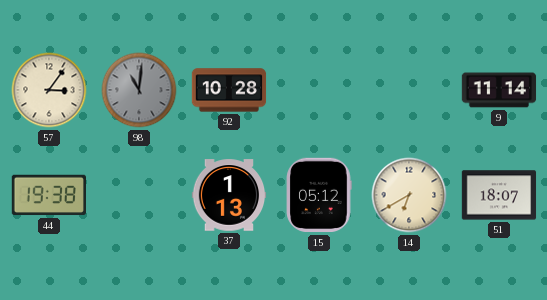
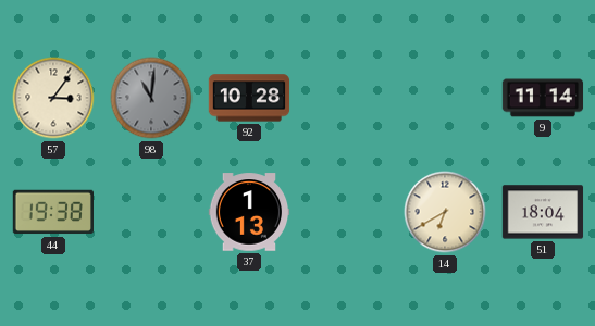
15: 05:12 -> none (319, 195)
51: 18:07 -> 18:04 (543, 212)
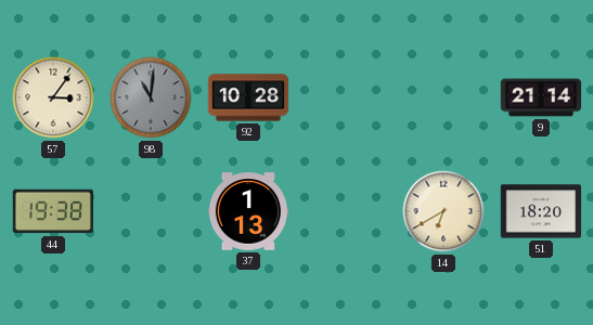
9: 11:14 -> 21:14 (541, 97)
51: 18:04 -> 18:20 (541, 211)
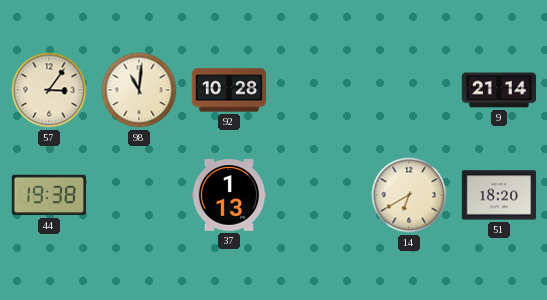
98 dial: grey -> cream (139, 90)
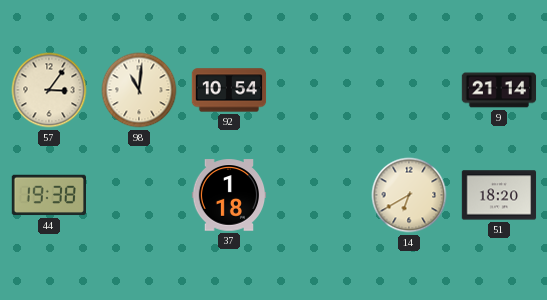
92: 10:28 -> 10:54 (229, 90)
37: 1:13 -> 1:18 (229, 195)
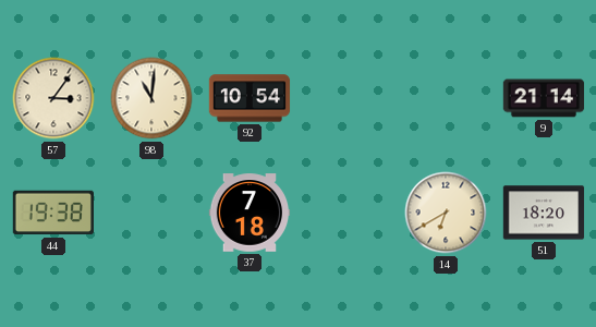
37: 1:18 -> 7:18 (250, 213)
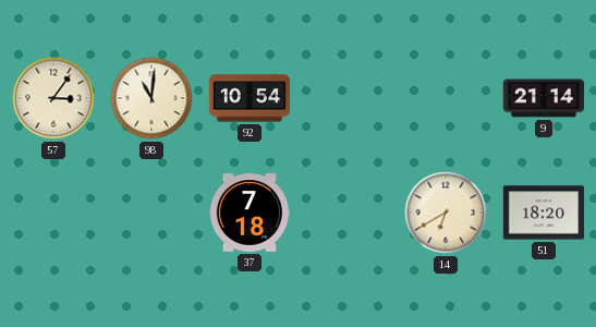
44: 19:38 -> none (52, 213)
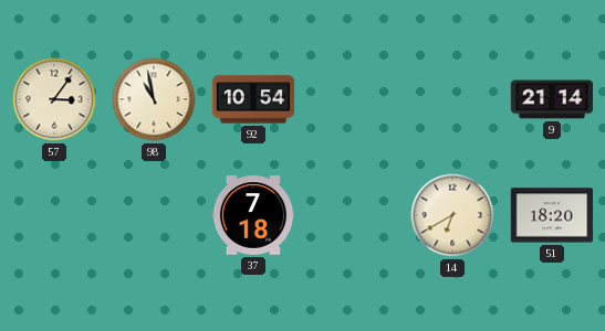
98: 11:01 -> 10:58 (154, 99)
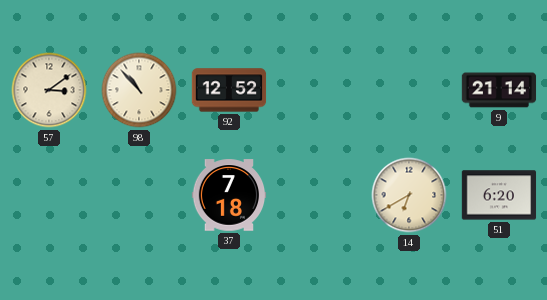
57: 3:06 -> 3:09 (49, 90)
98: 10:58 -> 10:53 (139, 90)
92: 10:54 -> 12:52 (229, 90)
51: 18:20 -> 6:20 (499, 195)
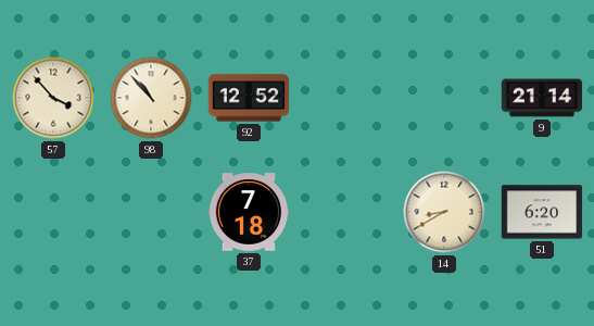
57: 3:09 -> 3:53 (53, 98)
14: 6:40 -> 8:40 (444, 212)
